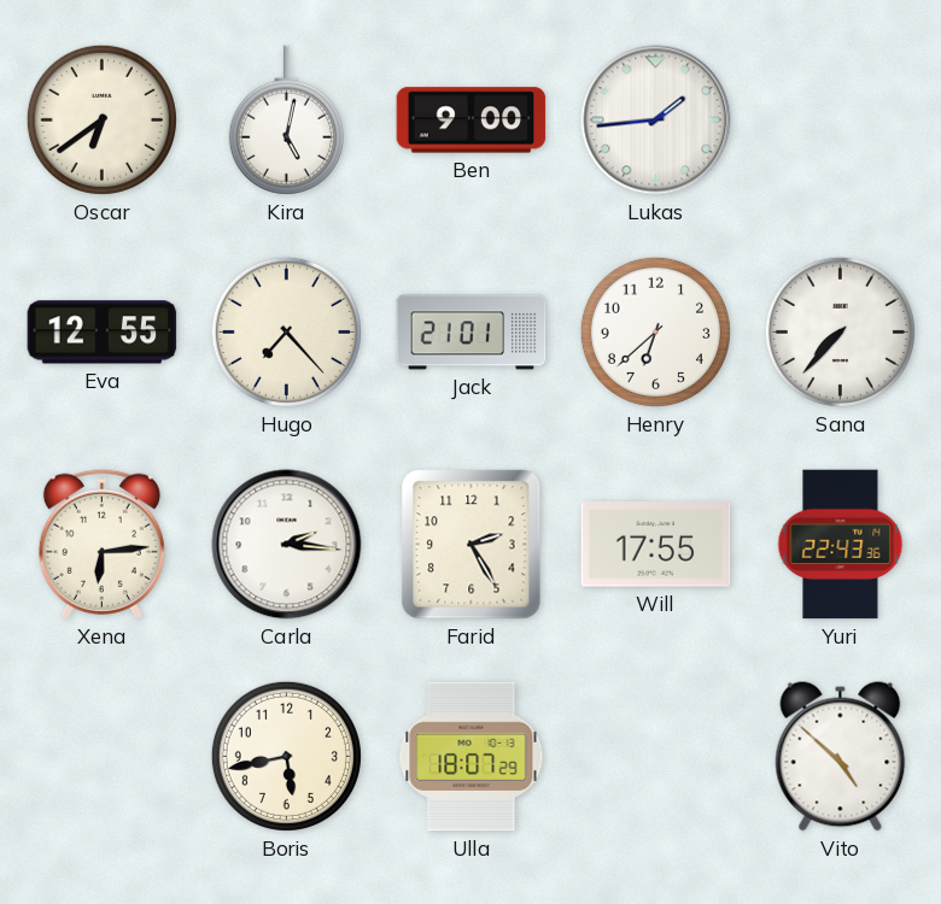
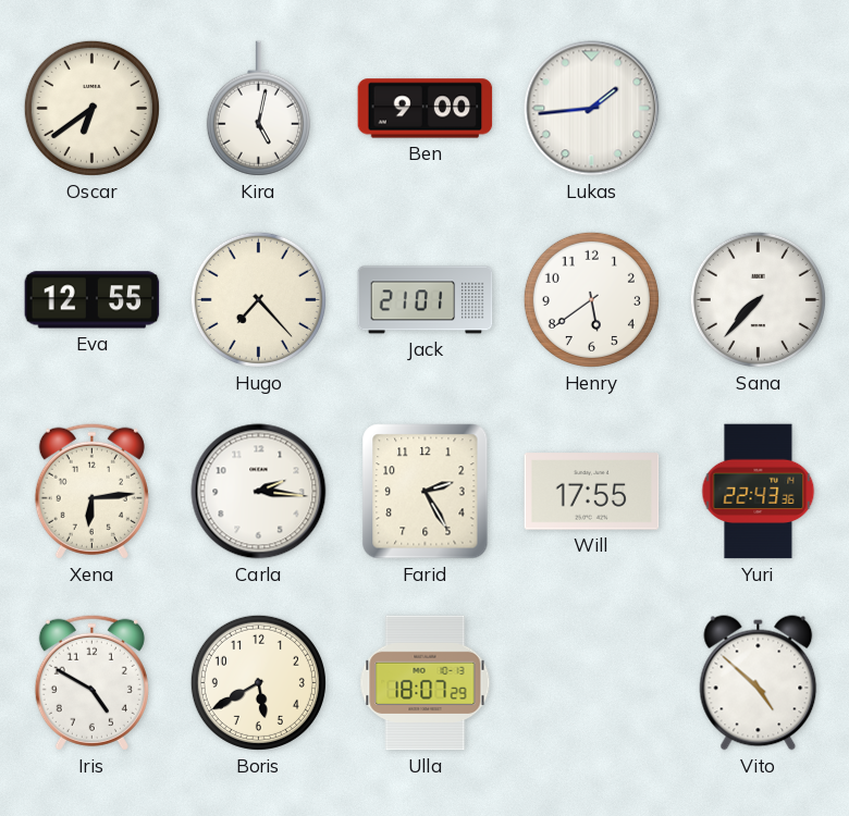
Henry: 6:38 -> 5:39 (591, 299)
Iris: none -> 4:50 (91, 682)
Boris: 5:43 -> 5:40 (258, 682)
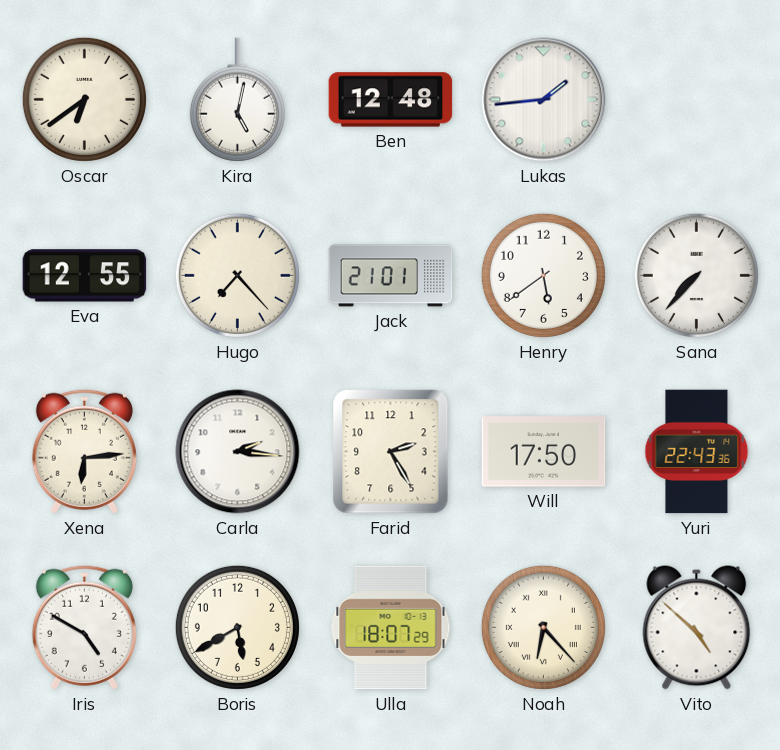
Ben: 9:00 -> 12:48 (391, 100)
Will: 17:55 -> 17:50 (544, 452)
Noah: none -> 6:23 (543, 627)
